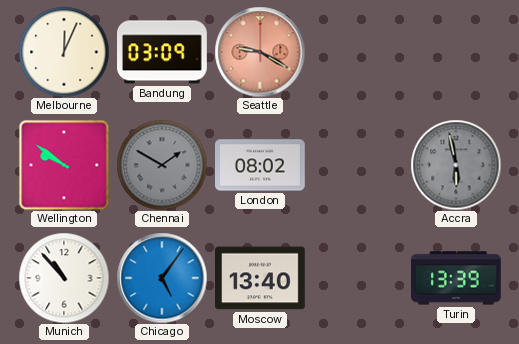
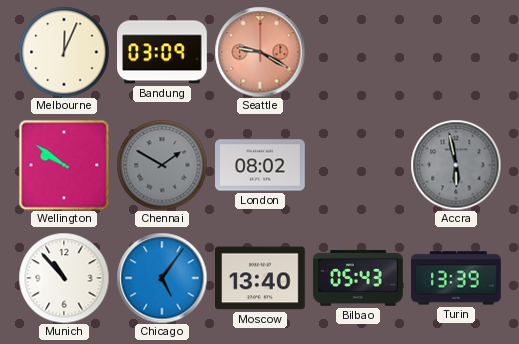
Bilbao: none -> 05:43 (358, 278)
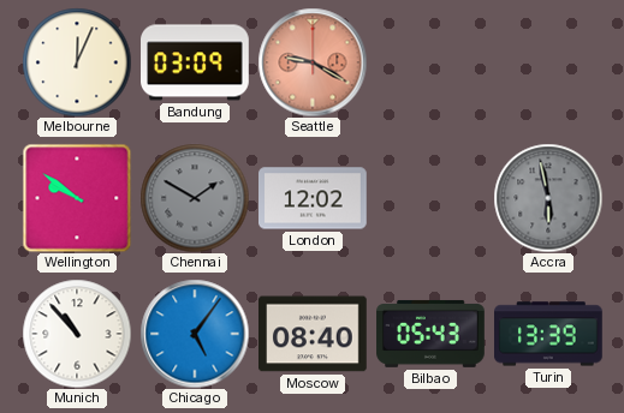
London: 08:02 -> 12:02 (314, 198)
Moscow: 13:40 -> 08:40 (314, 334)
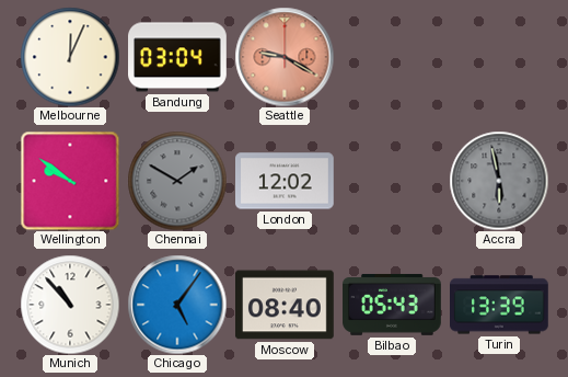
Bandung: 03:09 -> 03:04 (178, 57)
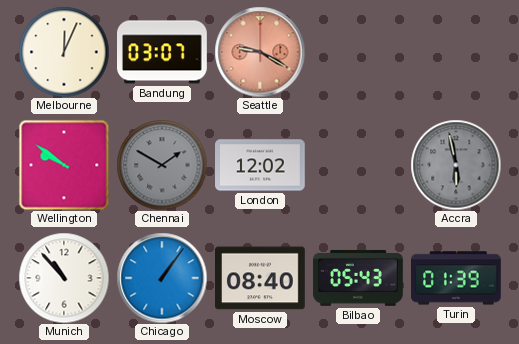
Bandung: 03:04 -> 03:07 (163, 52)
Chicago: 5:06 -> 1:06 (162, 278)
Turin: 13:39 -> 01:39 (457, 278)
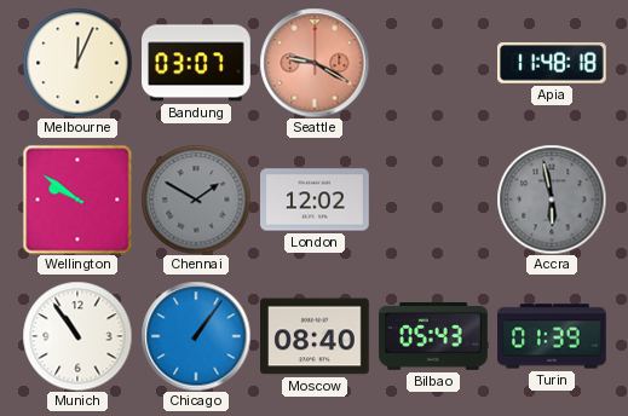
Apia: none -> 11:48 (553, 63)
Munich: 10:53 -> 10:54 (77, 336)
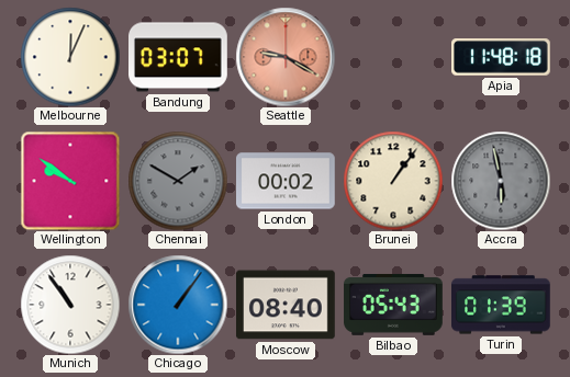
London: 12:02 -> 00:02 (287, 181)
Brunei: none -> 1:06 (393, 181)
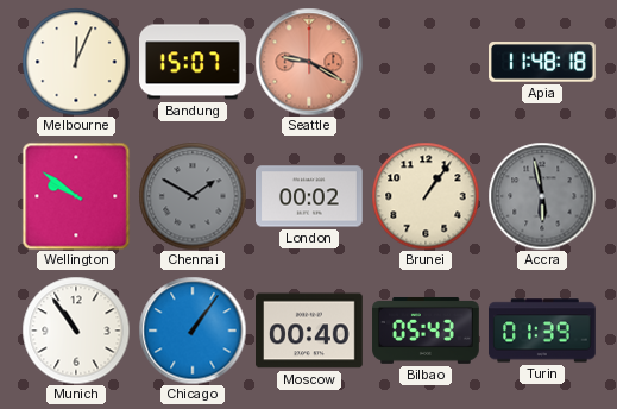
Bandung: 03:07 -> 15:07 (194, 62)
Moscow: 08:40 -> 00:40 (310, 331)
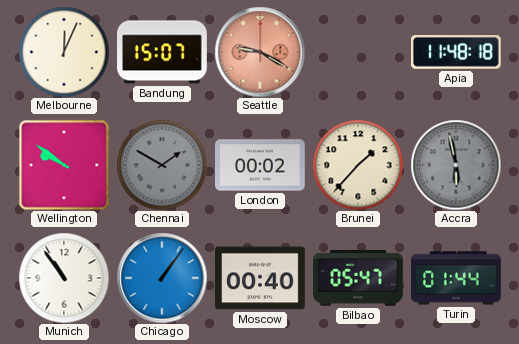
Brunei: 1:06 -> 1:37 (358, 165)
Bilbao: 05:43 -> 05:47 (358, 278)
Turin: 01:39 -> 01:44 (457, 278)
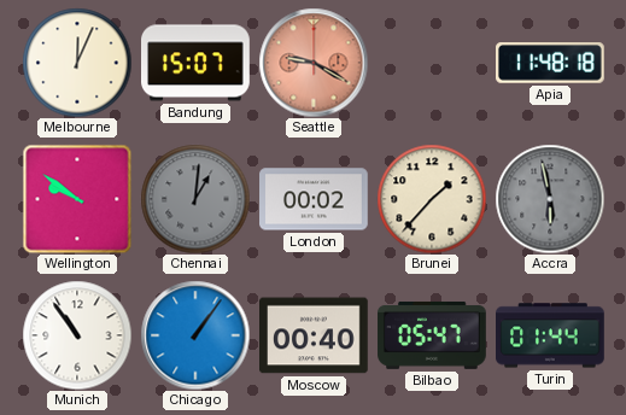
Chennai: 1:50 -> 1:01 (195, 199)
